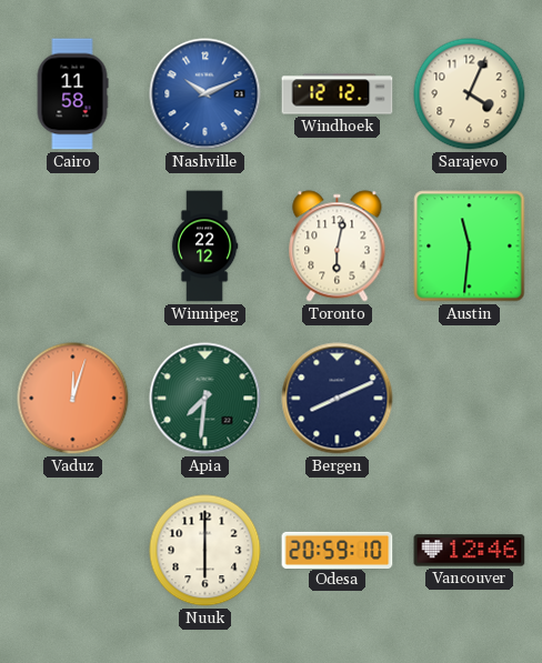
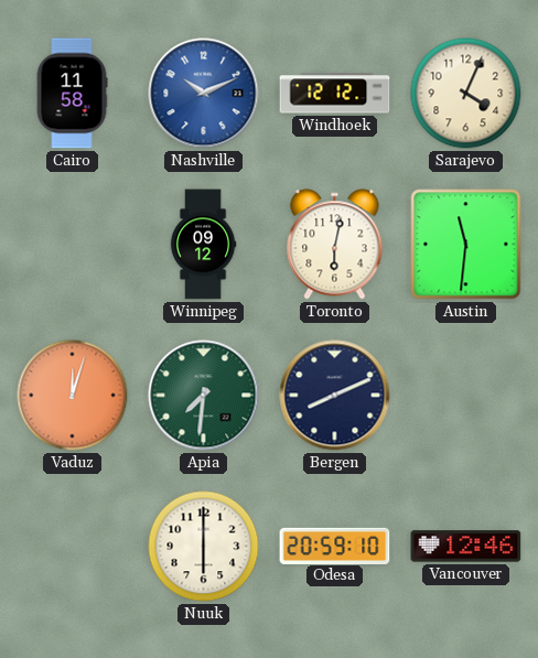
Winnipeg: 22:12 -> 09:12 (203, 245)
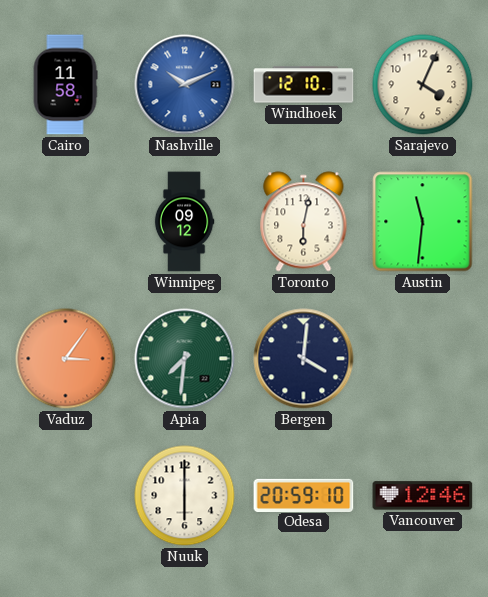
Windhoek: 12:12 -> 12:10 (304, 85)
Vaduz: 12:03 -> 3:06 (66, 359)
Bergen: 8:11 -> 4:01 (304, 359)
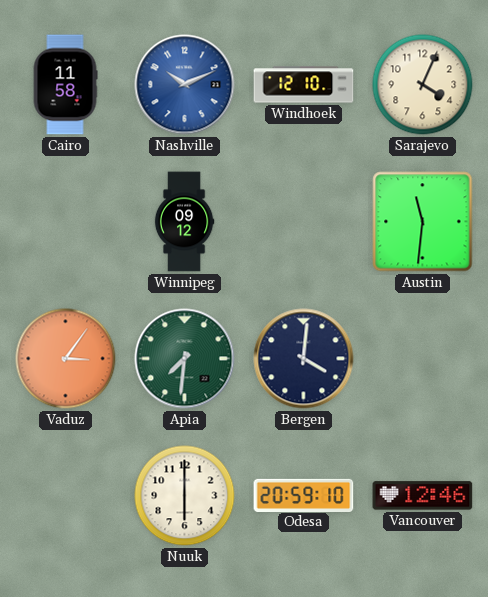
Toronto: 6:02 -> none (304, 222)
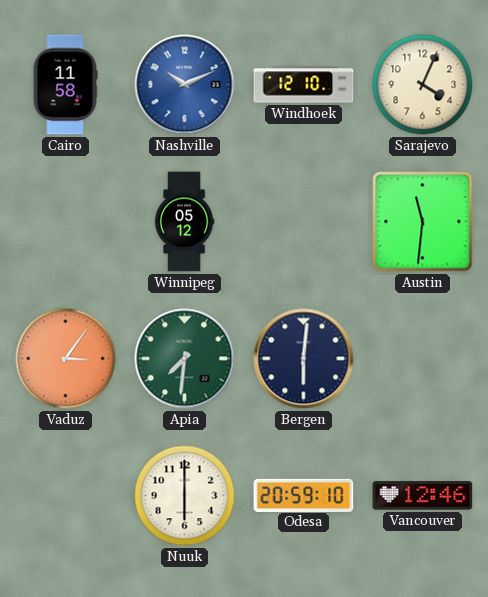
Winnipeg: 09:12 -> 05:12 (184, 222)
Bergen: 4:01 -> 6:01 (304, 359)
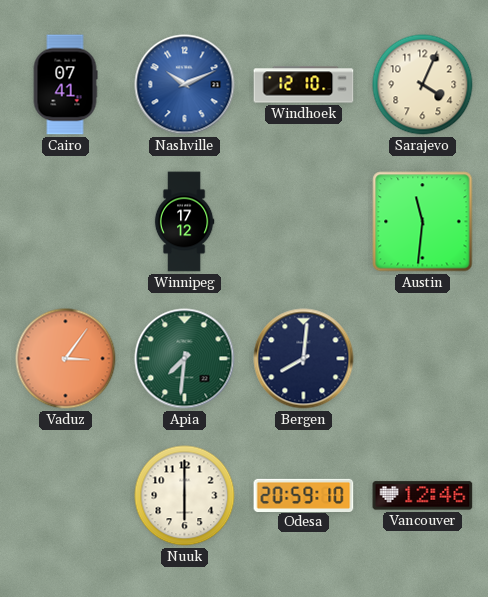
Cairo: 11:58 -> 07:41 (65, 85)
Winnipeg: 05:12 -> 17:12 (184, 222)
Bergen: 6:01 -> 8:01 (304, 359)
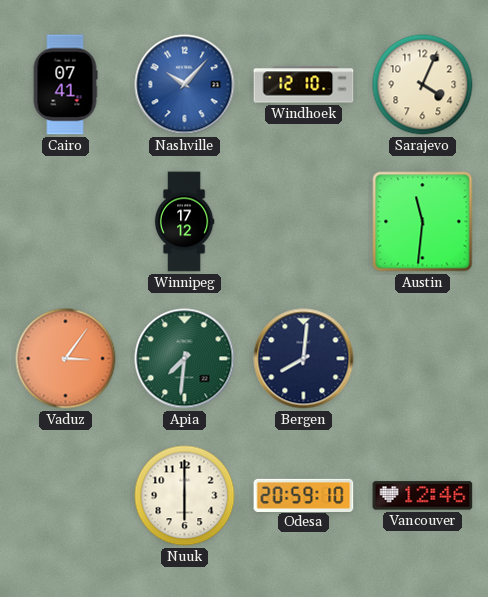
Nashville: 10:11 -> 10:07 (185, 85)
